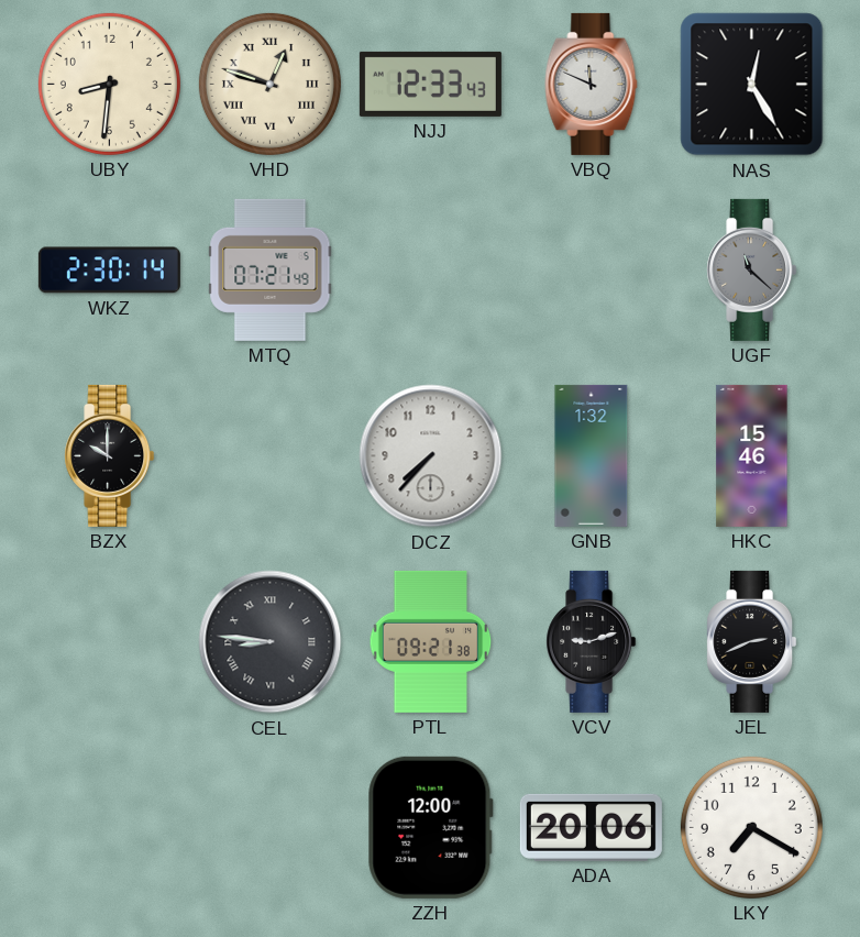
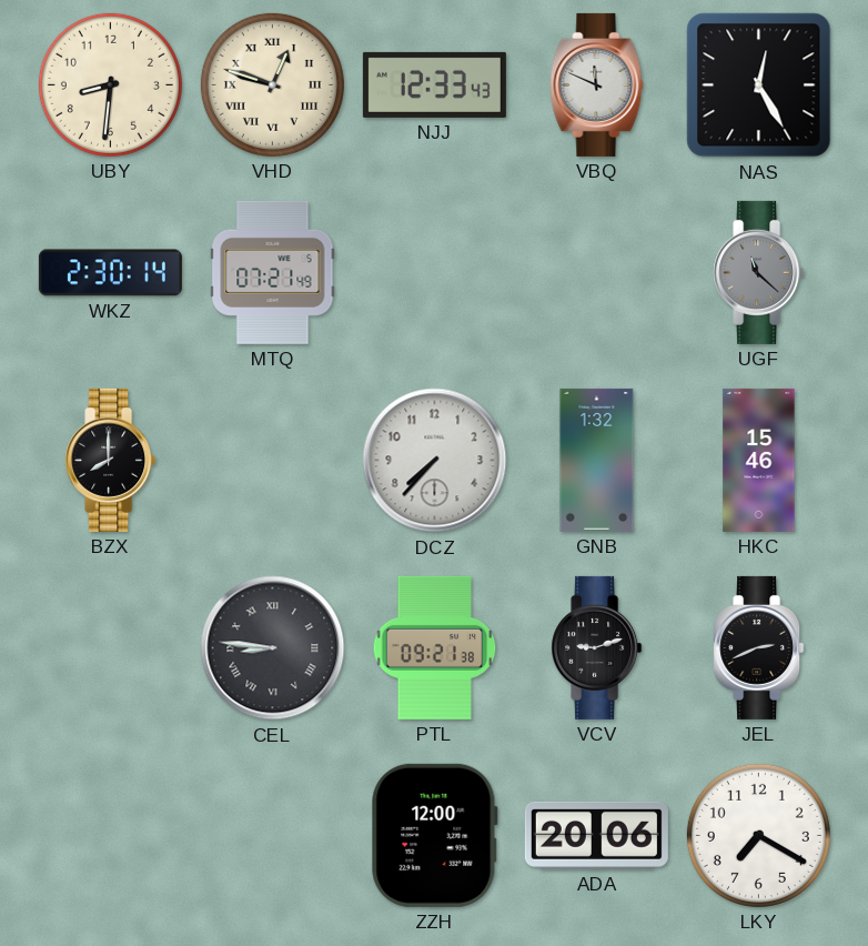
BZX: 10:00 -> 8:00 (111, 460)
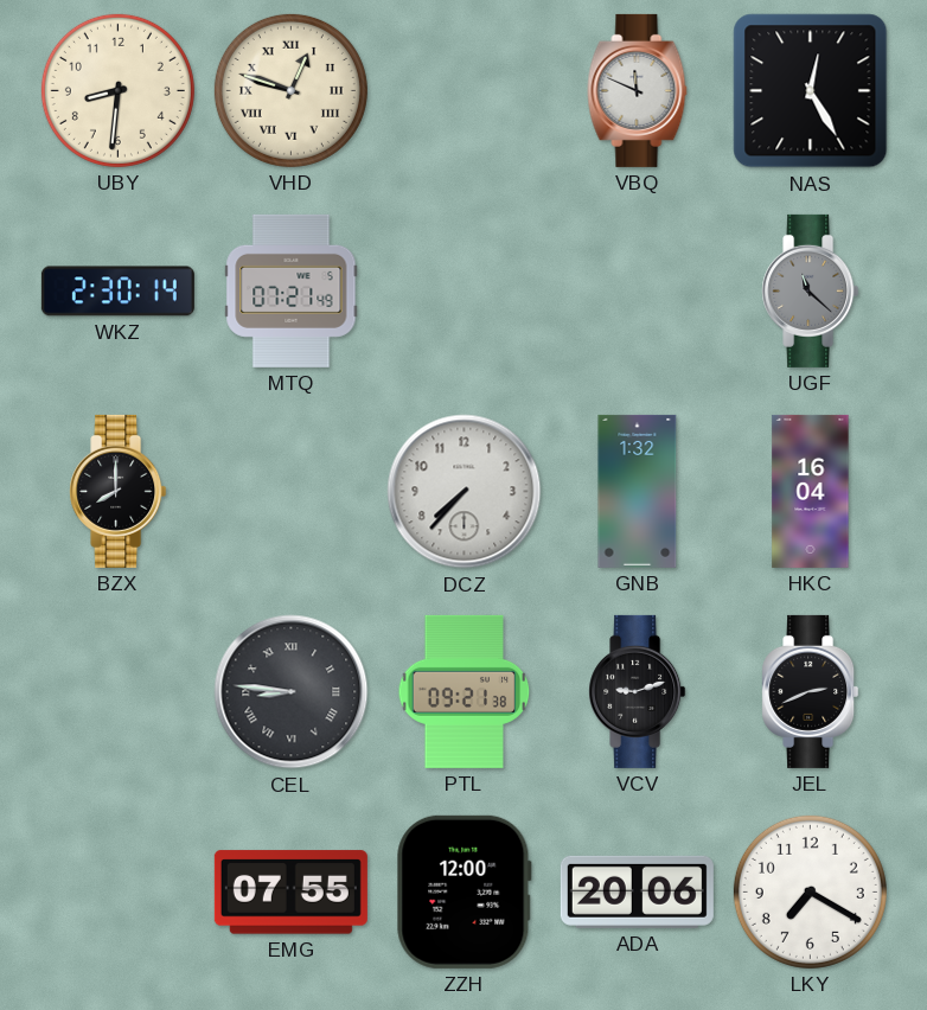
NJJ: 12:33 -> none (434, 84)
HKC: 15:46 -> 16:04 (811, 491)
EMG: none -> 07:55 (290, 893)
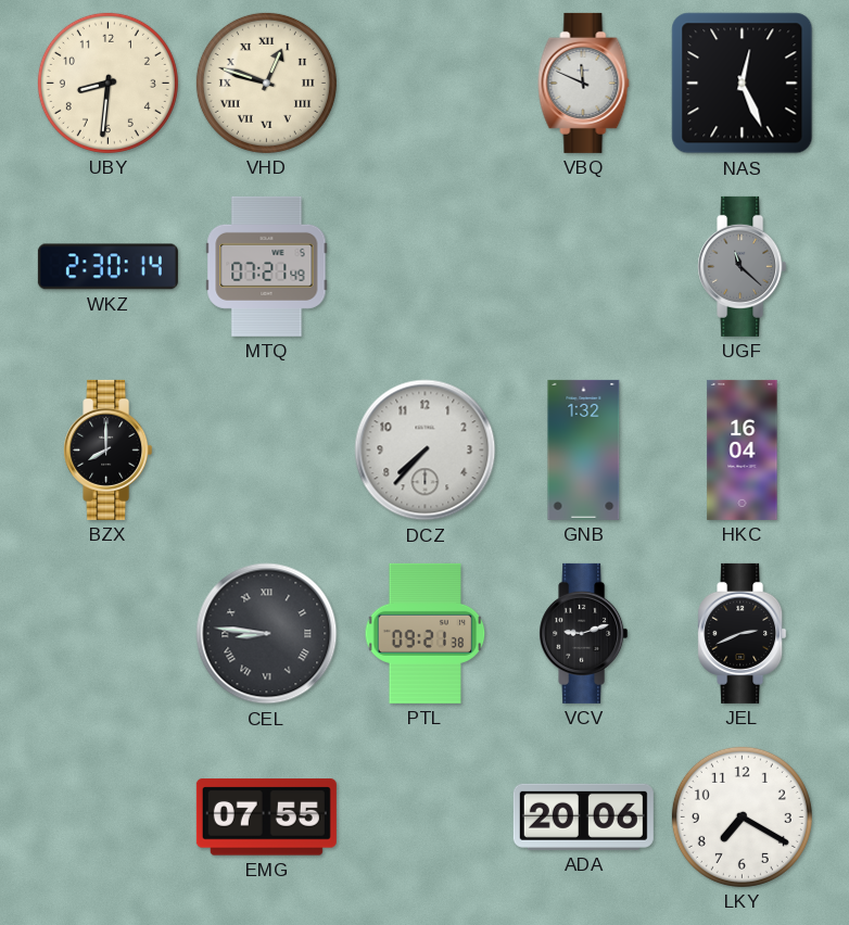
NAS: 12:25 -> 12:26 (743, 84)
ZZH: 12:00 -> none (463, 891)
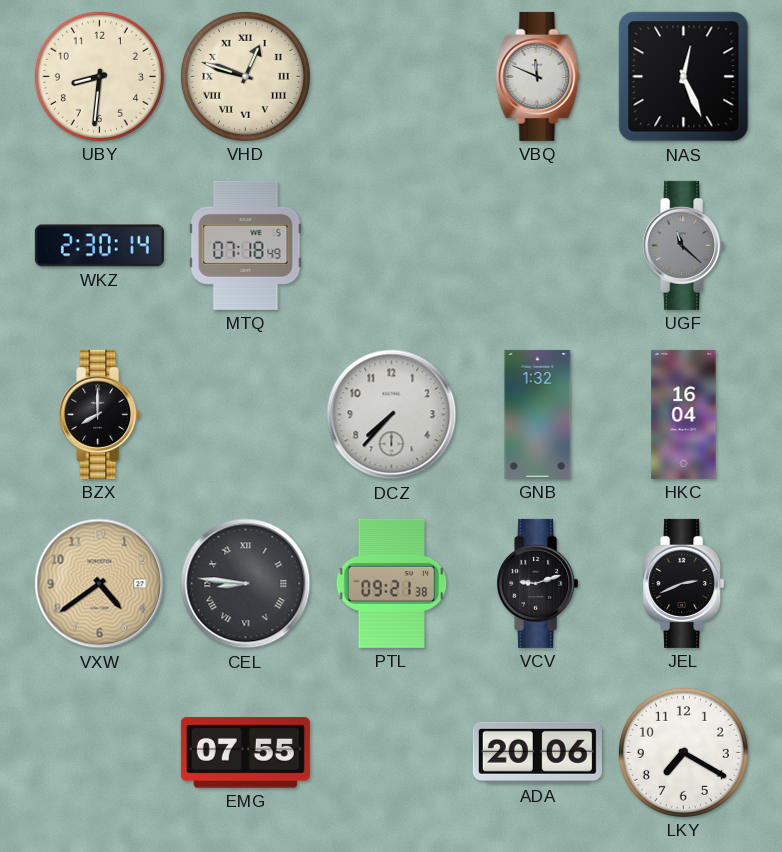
MTQ: 07:21 -> 07:18 (246, 245)
VXW: none -> 4:39 (100, 584)
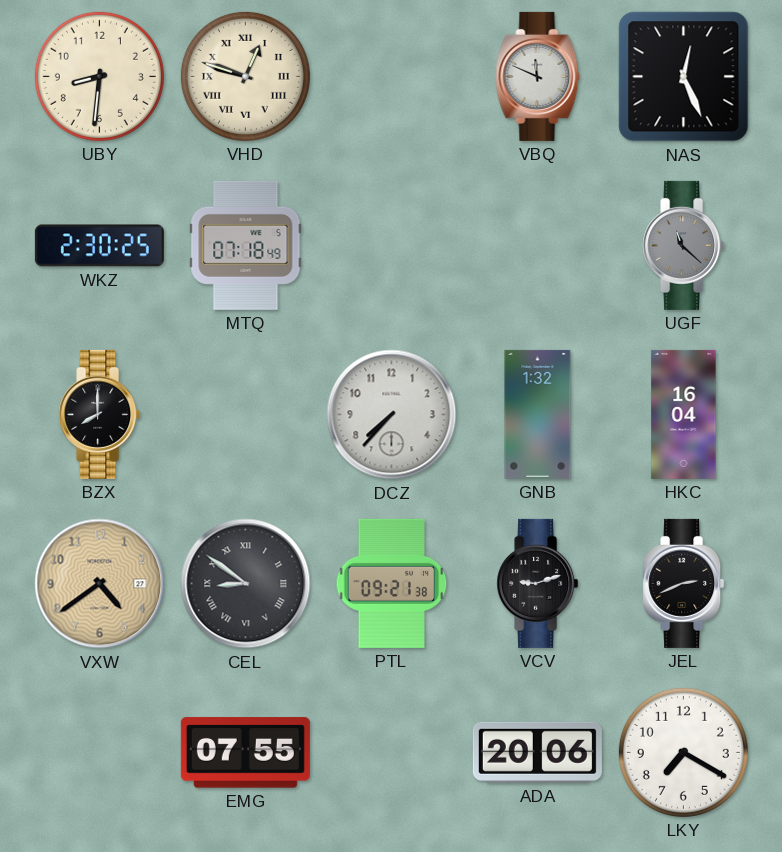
WKZ: 2:30:14 -> 2:30:25 (99, 246)
CEL: 8:46 -> 8:51 (246, 584)
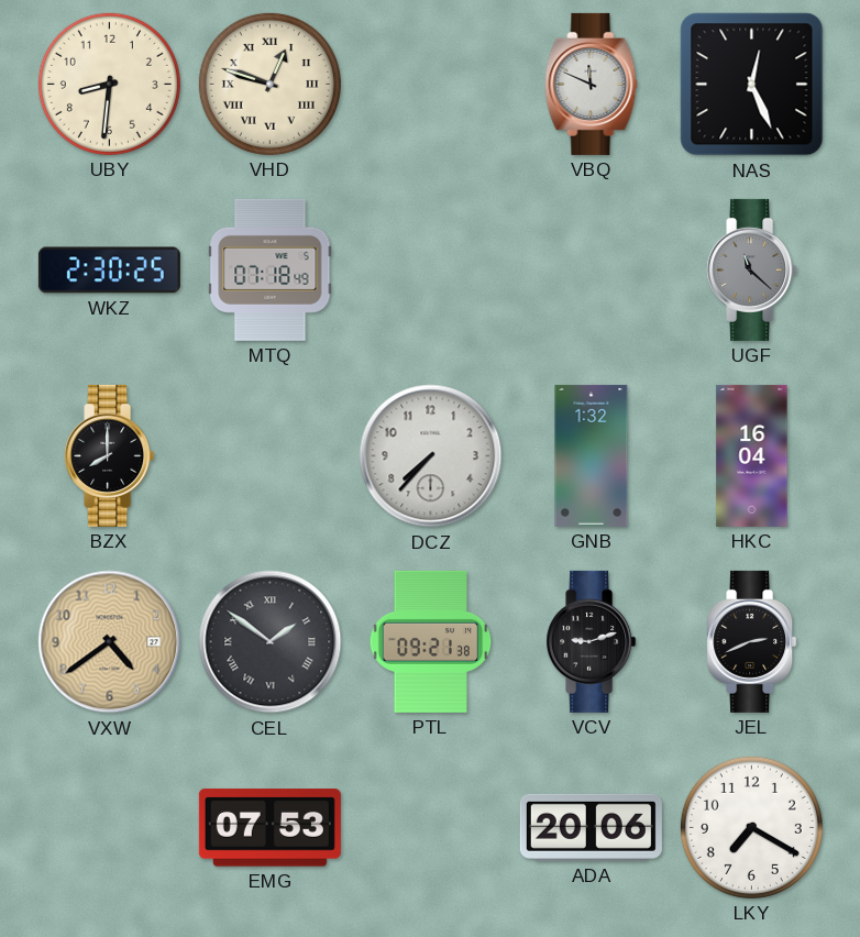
CEL: 8:51 -> 1:51 (271, 642)
EMG: 07:55 -> 07:53 (269, 828)
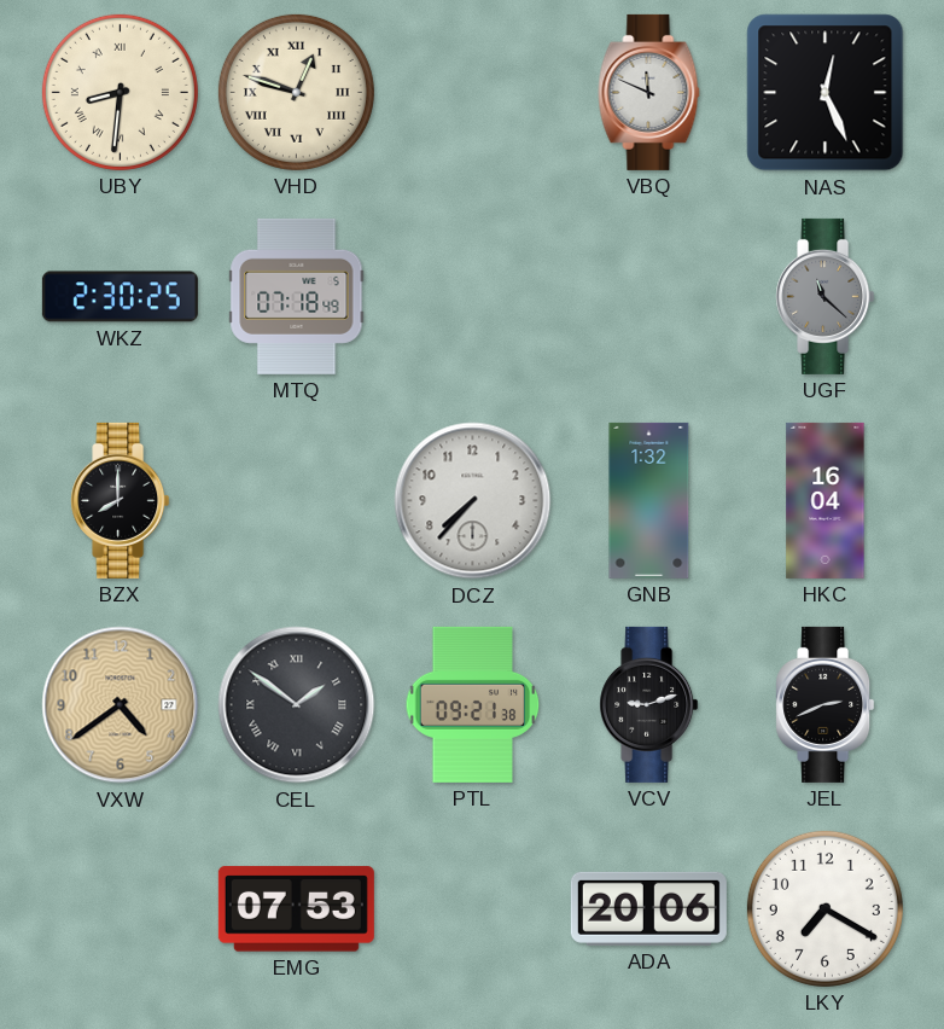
UBY numerals: Arabic -> Roman (120, 92)
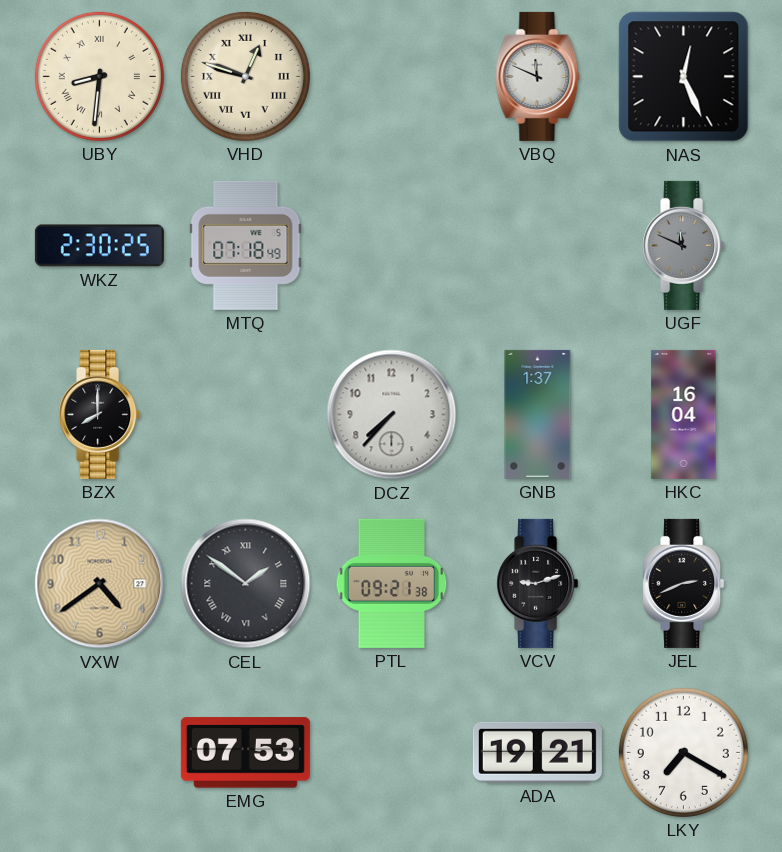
UGF: 11:22 -> 11:49 (684, 245)
GNB: 1:32 -> 1:37 (538, 414)
ADA: 20:06 -> 19:21 (537, 752)
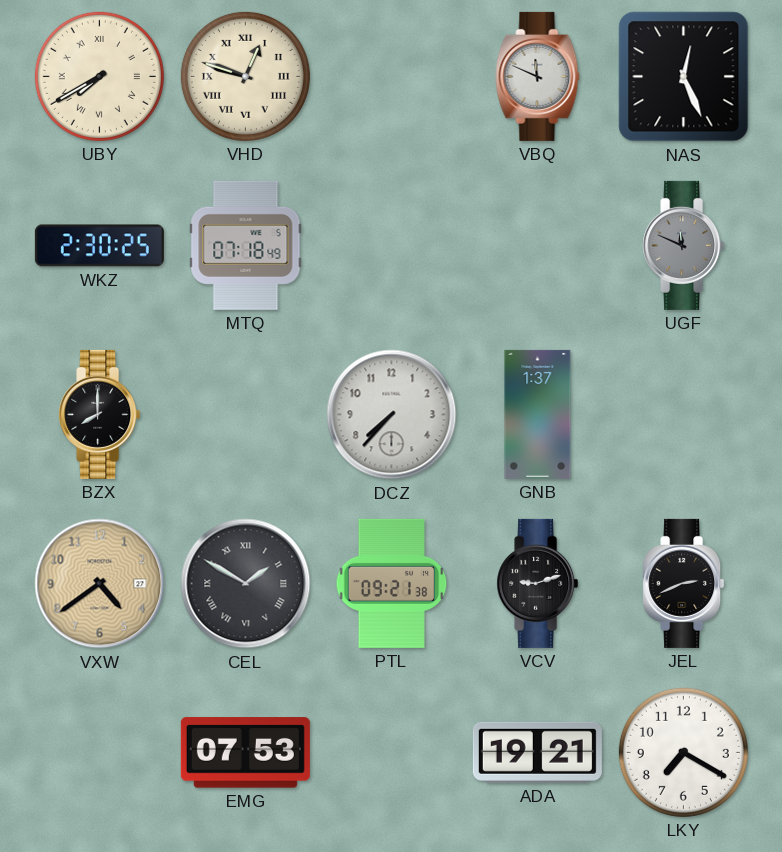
UBY: 8:31 -> 7:40 (99, 76)
HKC: 16:04 -> none (684, 414)
CEL: 1:51 -> 1:50 (246, 584)
